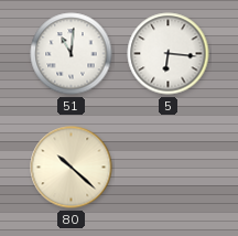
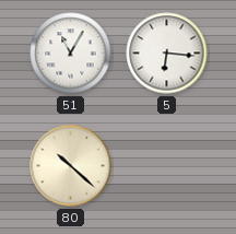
51: 11:01 -> 11:05 (71, 54)
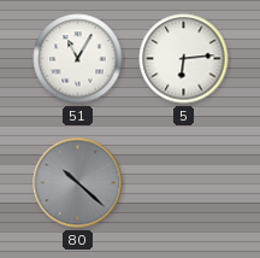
5: 6:16 -> 6:14 (184, 59)
80 dial: cream -> grey (78, 183)
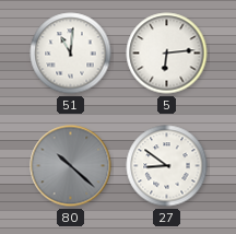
51: 11:05 -> 11:01 (71, 54)
27: none -> 8:51 (167, 166)
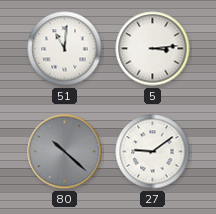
5: 6:14 -> 3:14 (153, 49)
27: 8:51 -> 9:09 (153, 152)
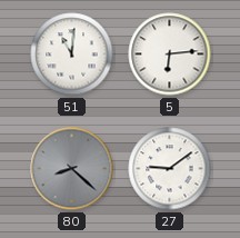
5: 3:14 -> 6:14 (170, 54)
80: 10:22 -> 8:22 (72, 169)
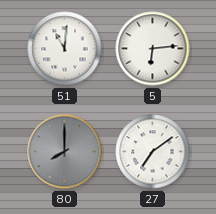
80: 8:22 -> 8:00 (65, 152)
27: 9:09 -> 7:09 (153, 152)
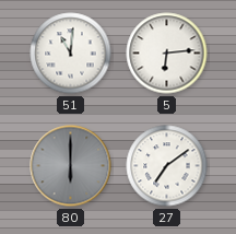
80: 8:00 -> 6:00 (71, 166)
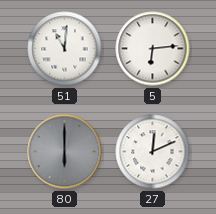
27: 7:09 -> 12:11 (153, 152)
